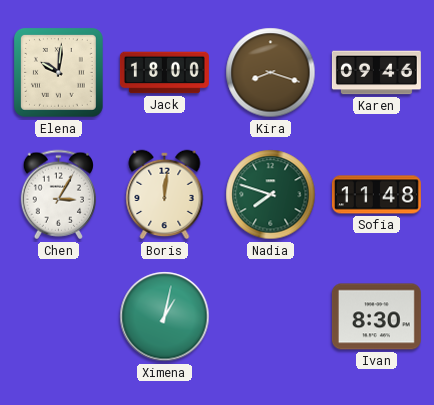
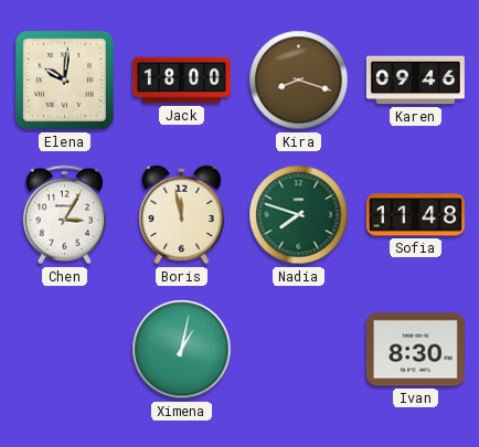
Boris: 12:01 -> 11:58 (182, 215)
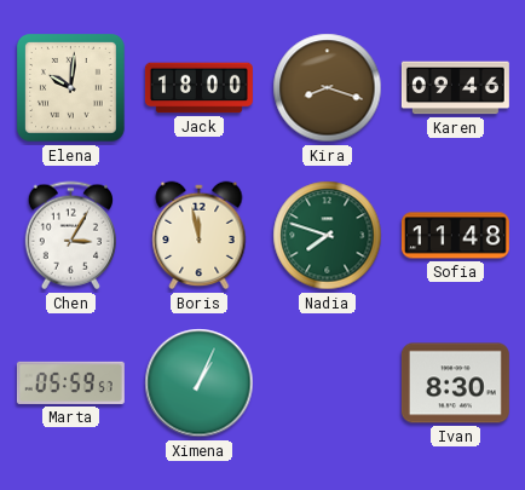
Marta: none -> 05:59 (70, 382)
Ximena: 1:02 -> 1:04 (200, 384)
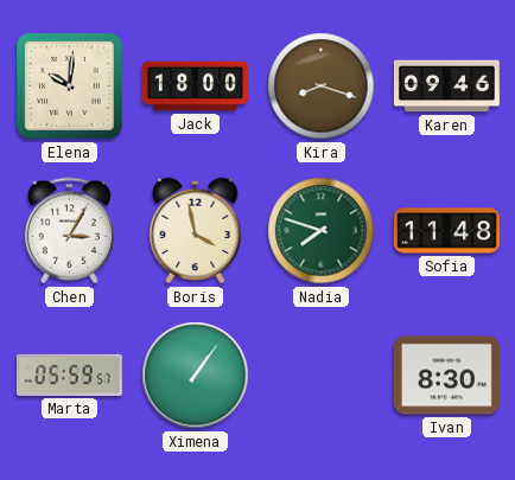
Boris: 11:58 -> 3:58 (196, 231)
Ximena: 1:04 -> 1:06 (196, 376)
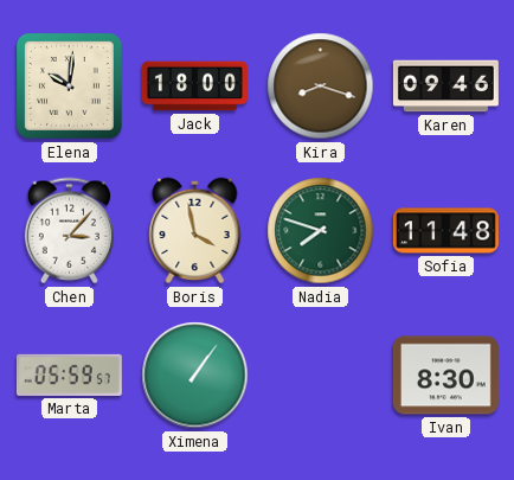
Chen: 3:05 -> 3:07 (69, 231)
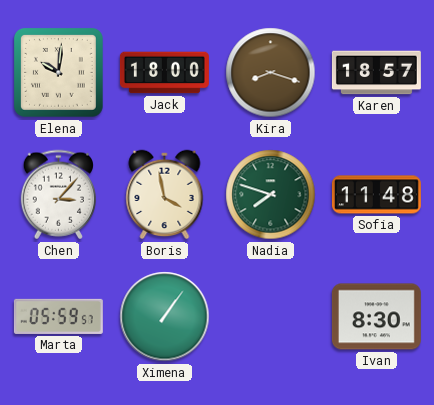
Karen: 09:46 -> 18:57 (376, 73)
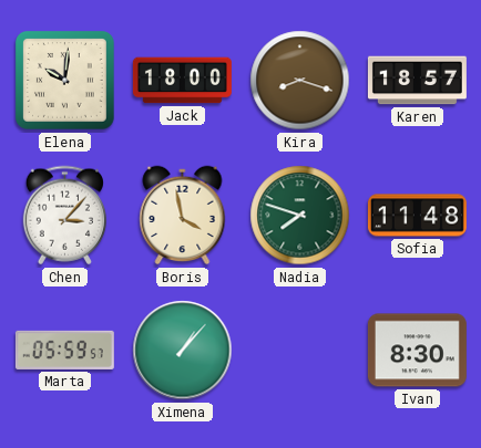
Ximena: 1:06 -> 1:07 (183, 351)
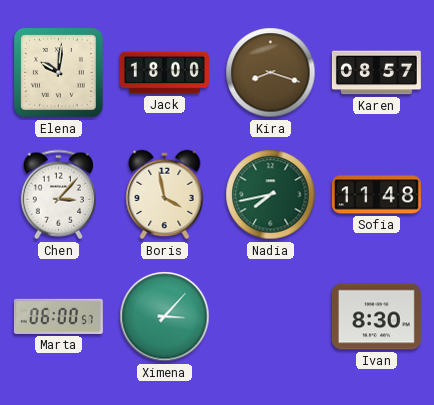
Karen: 18:57 -> 08:57 (376, 73)
Nadia: 7:48 -> 7:43 (271, 195)
Marta: 05:59 -> 06:00 (58, 316)
Ximena: 1:07 -> 3:07 (165, 317)
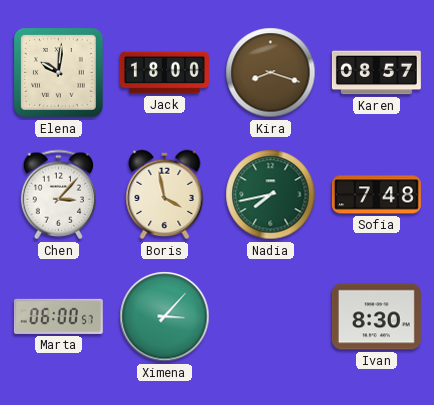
Sofia: 11:48 -> 7:48 (376, 195)
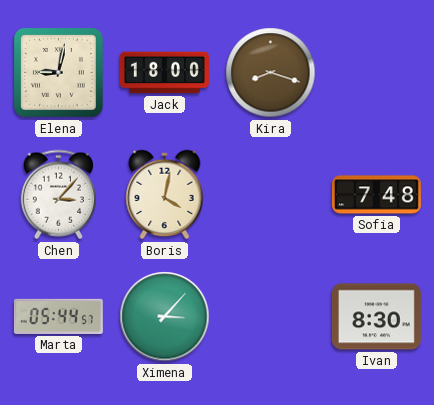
Elena: 10:01 -> 9:02 (59, 73)
Karen: 08:57 -> none (376, 73)
Boris: 3:58 -> 4:02 (165, 195)
Nadia: 7:43 -> none (271, 195)
Marta: 06:00 -> 05:44 (58, 316)
